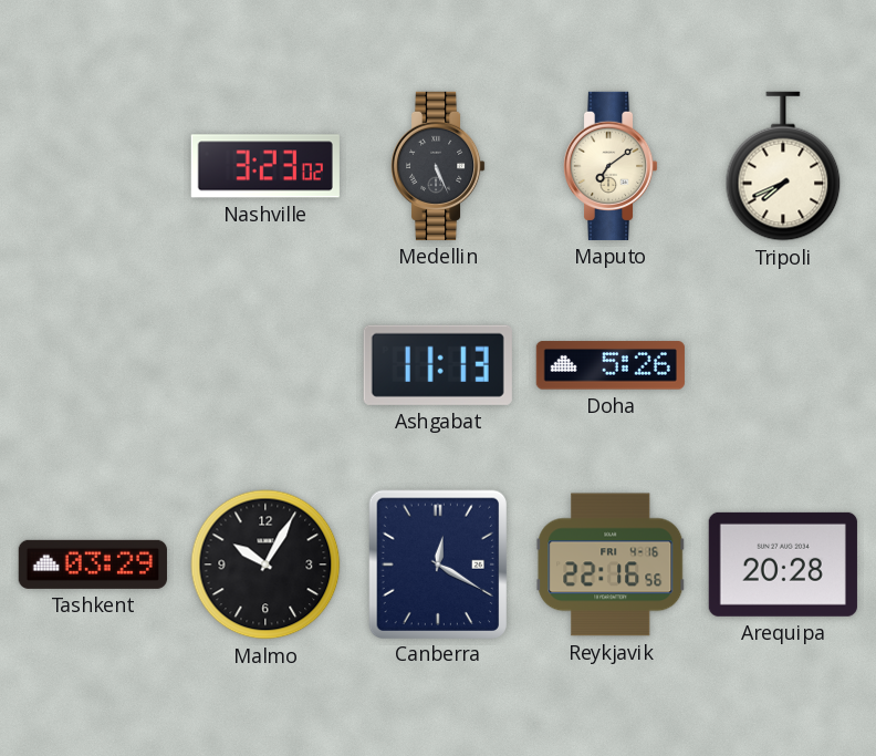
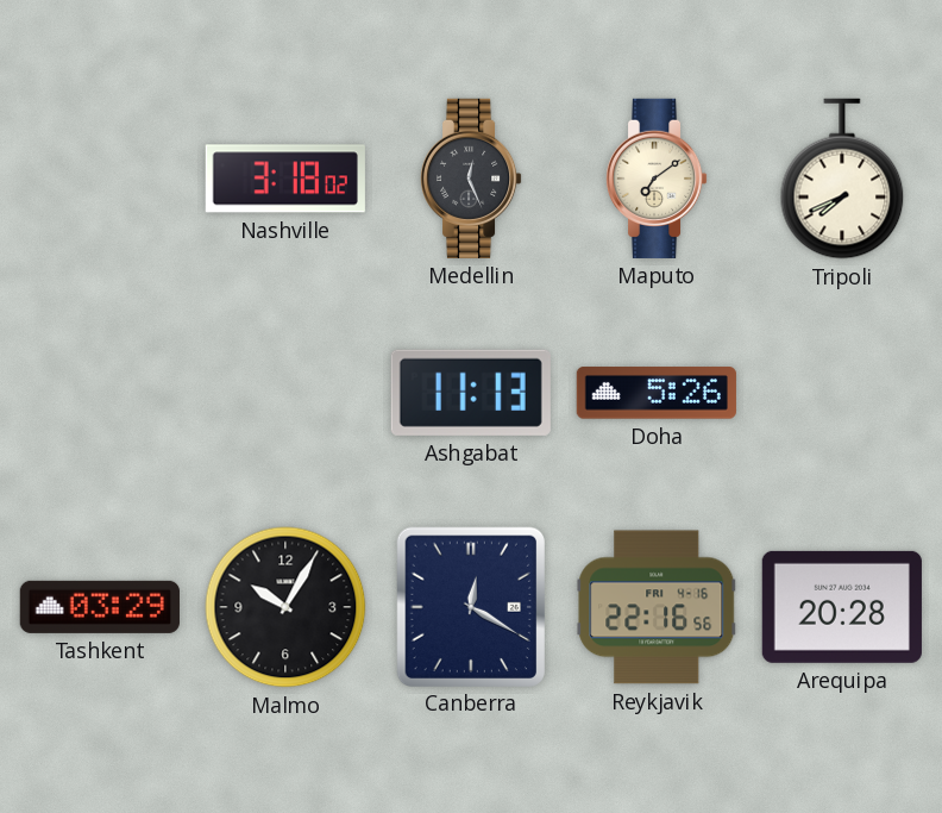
Nashville: 3:23 -> 3:18 (285, 179)
Medellin: 5:26 -> 12:26 (471, 179)
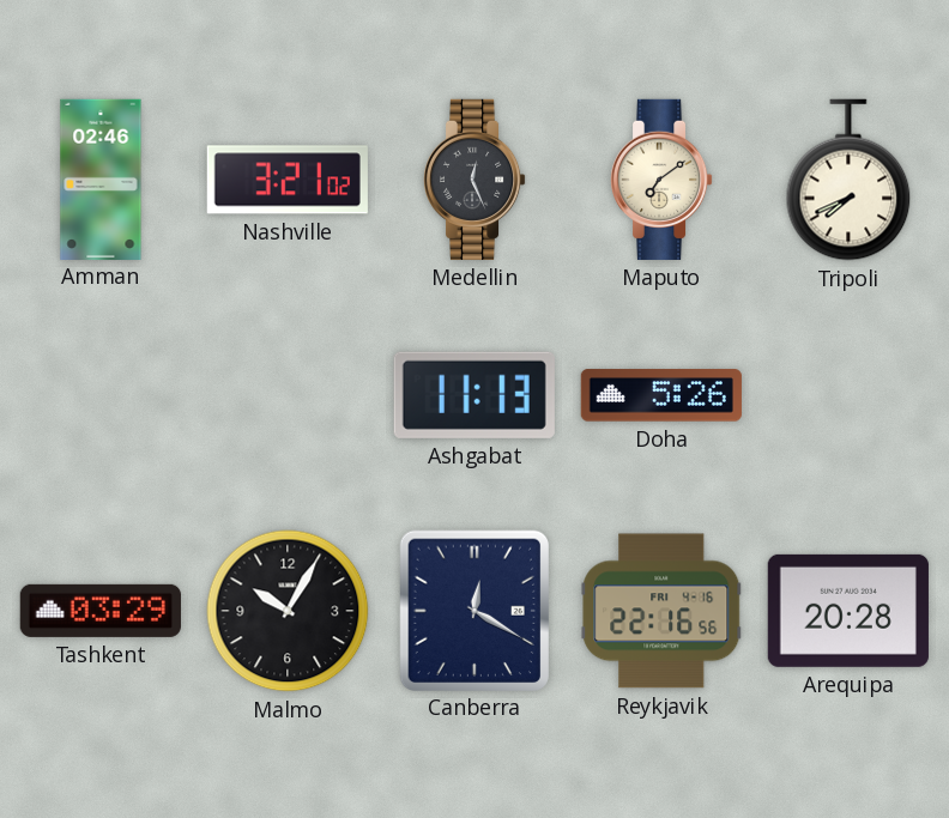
Amman: none -> 02:46 (101, 178)
Nashville: 3:18 -> 3:21 (288, 180)
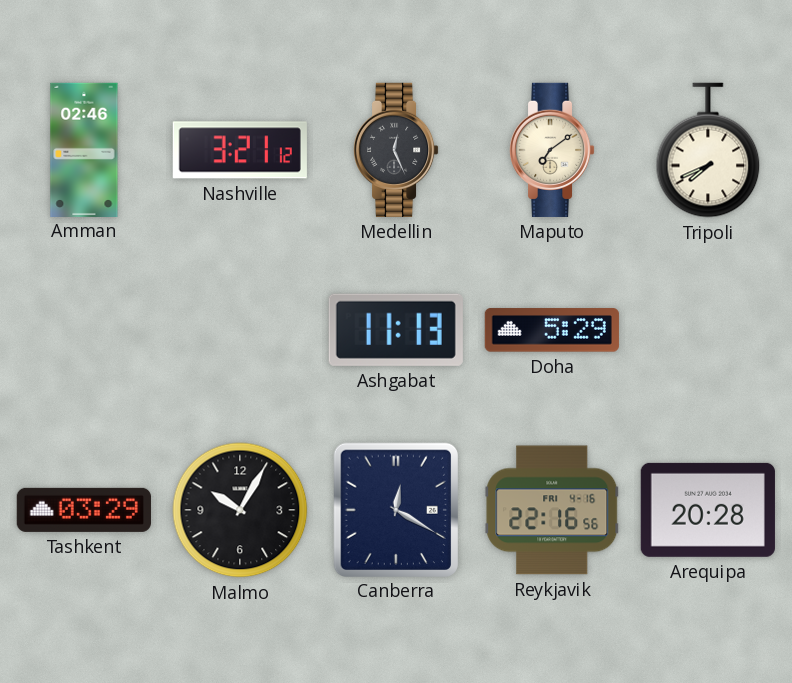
Nashville: 3:21:02 -> 3:21:12 (240, 150)
Doha: 5:26 -> 5:29 (552, 330)
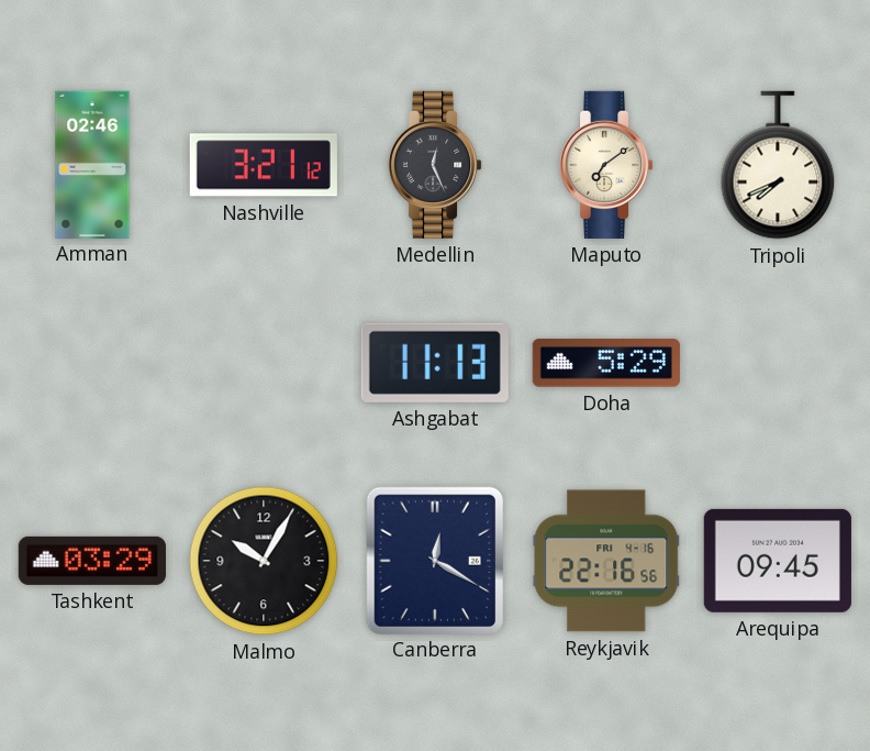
Arequipa: 20:28 -> 09:45 (778, 561)
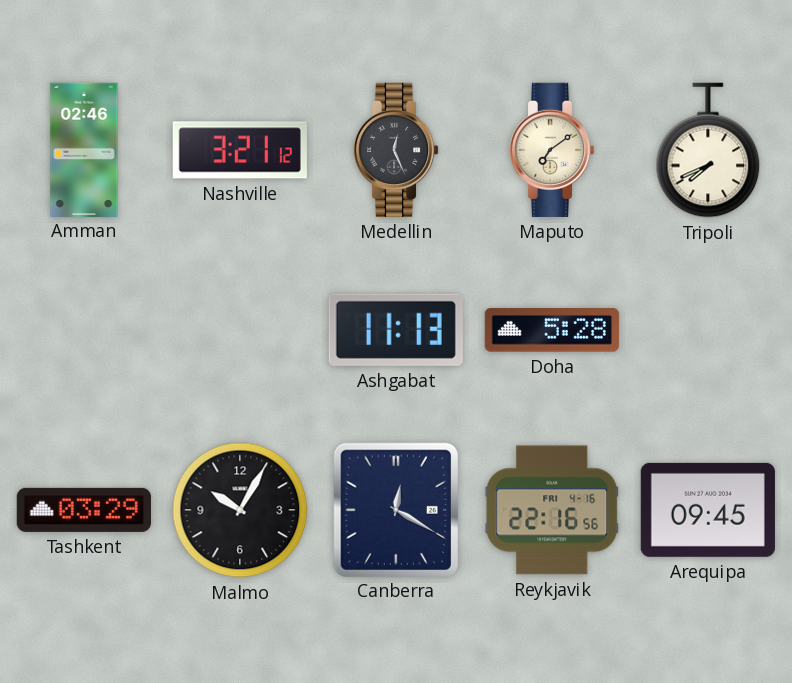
Doha: 5:29 -> 5:28 (552, 330)
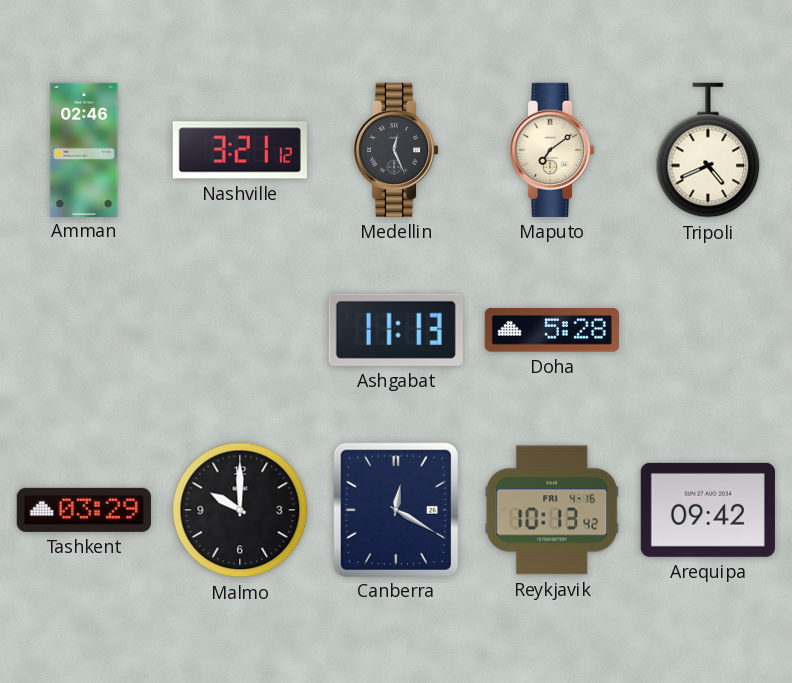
Tripoli: 7:41 -> 4:41 (708, 150)
Malmo: 10:05 -> 10:00 (240, 510)
Reykjavik: 22:16 -> 10:13 (552, 510)
Arequipa: 09:45 -> 09:42 (708, 510)
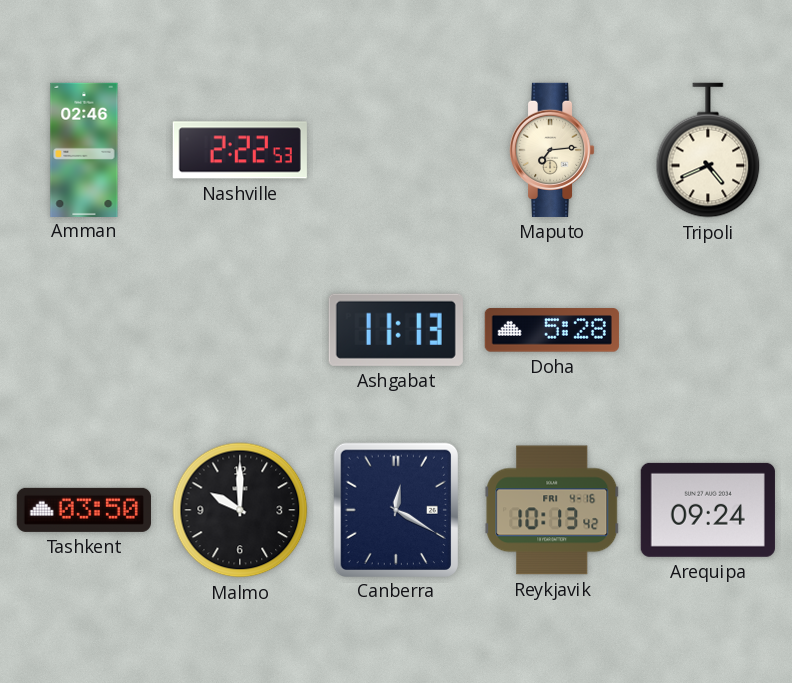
Nashville: 3:21 -> 2:22 (240, 150)
Medellin: 12:26 -> none (396, 150)
Maputo: 7:09 -> 7:14 (552, 150)
Tashkent: 03:29 -> 03:50 (84, 510)
Arequipa: 09:42 -> 09:24 (708, 510)
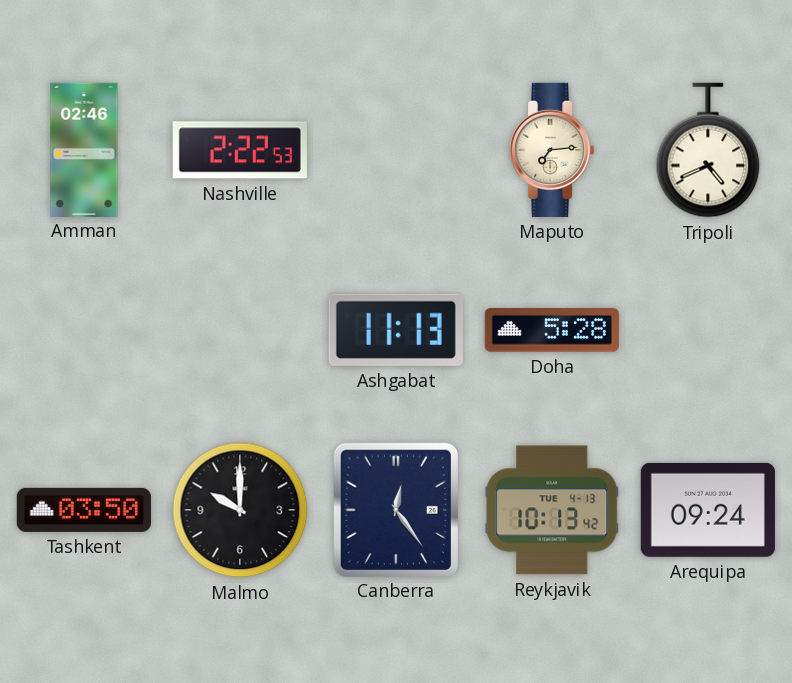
Canberra: 12:20 -> 12:24 (395, 509)
Reykjavik date: FRI 4-16 -> TUE 4-13 (552, 510)
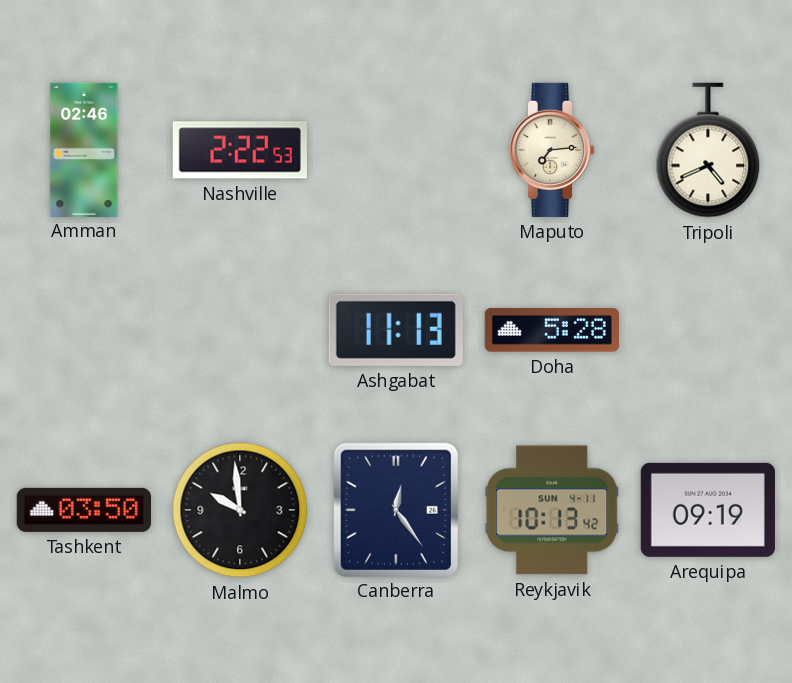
Malmo: 10:00 -> 9:59 (240, 510)
Reykjavik date: TUE 4-13 -> SUN 4-11 (552, 510)
Arequipa: 09:24 -> 09:19 (708, 510)
